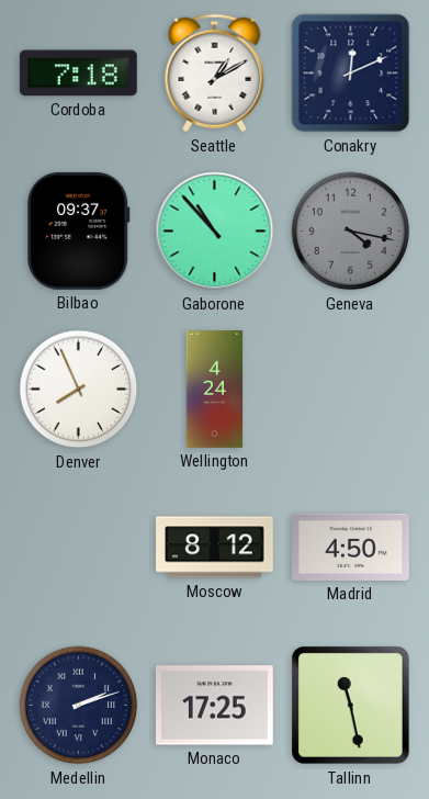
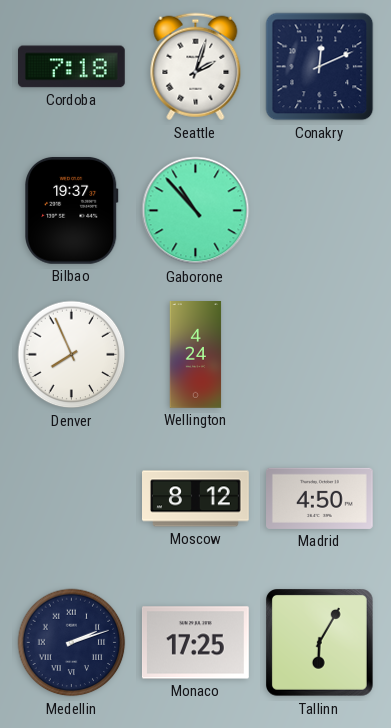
Seattle: 1:10 -> 2:03 (196, 67)
Bilbao: 09:37 -> 19:37 (72, 210)
Geneva: 4:17 -> none (351, 232)
Tallinn: 11:28 -> 6:05 (320, 643)
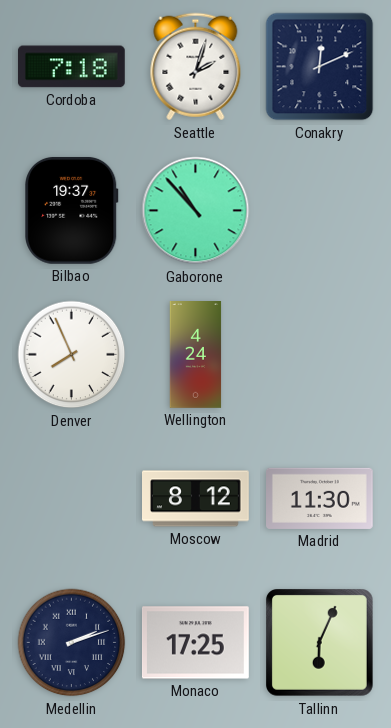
Madrid: 4:50 -> 11:30 (320, 498)
Tallinn: 6:05 -> 6:04 (320, 643)
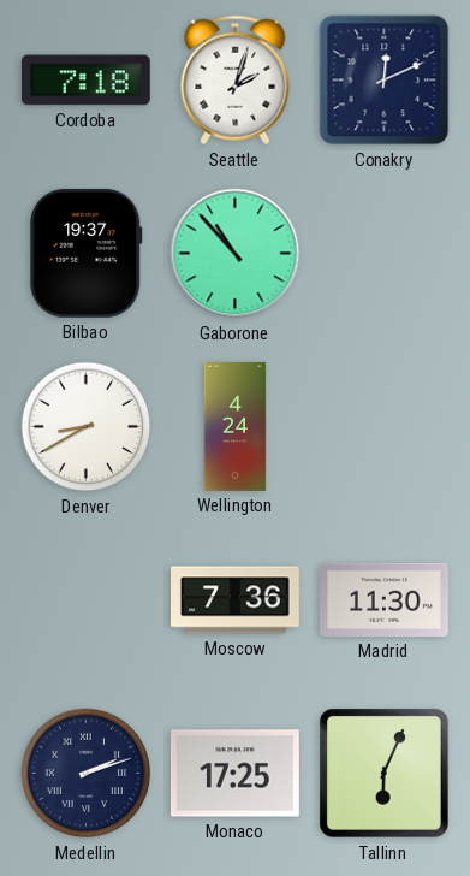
Denver: 7:56 -> 8:40 (87, 427)
Moscow: 8:12 -> 7:36 (236, 600)
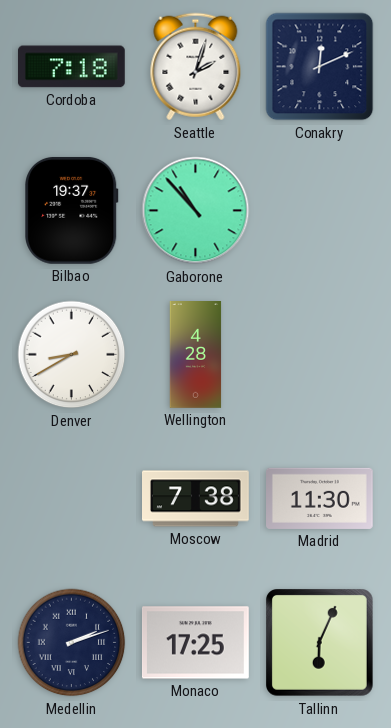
Wellington: 4:24 -> 4:28 (196, 355)
Moscow: 7:36 -> 7:38 (196, 499)
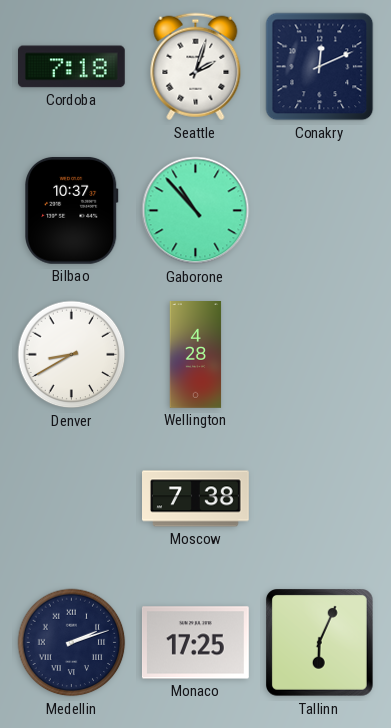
Bilbao: 19:37 -> 10:37 (72, 210)
Madrid: 11:30 -> none (320, 498)
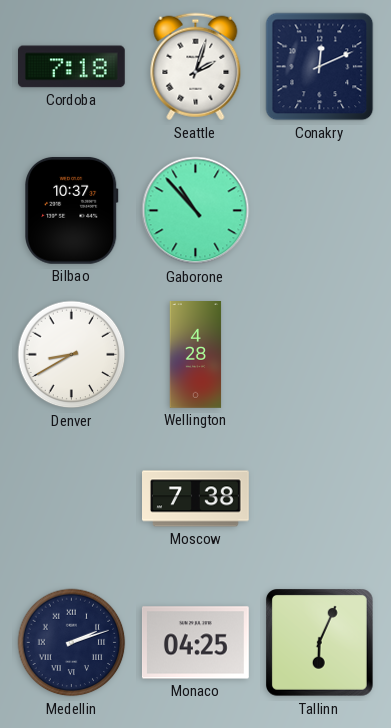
Monaco: 17:25 -> 04:25 (195, 643)
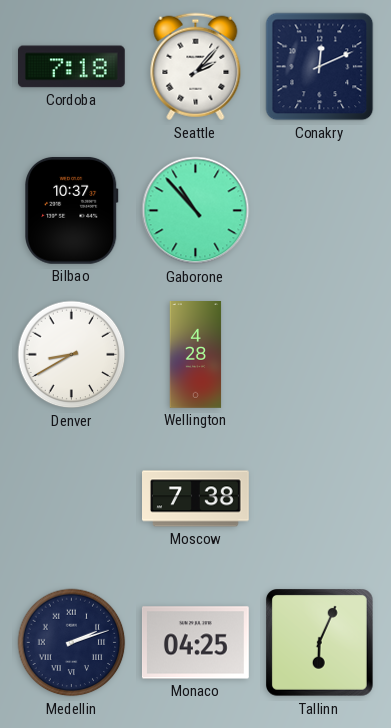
Seattle: 2:03 -> 2:07 (196, 67)
